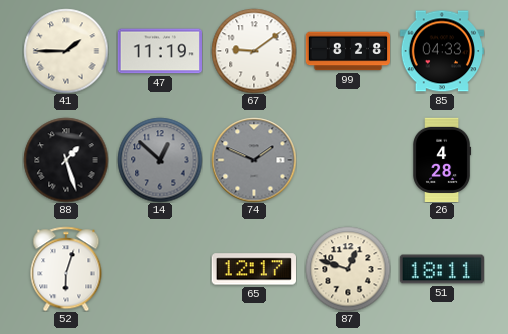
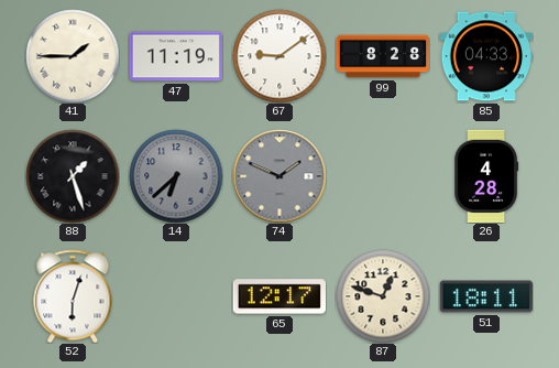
14: 12:52 -> 6:38 (176, 176)
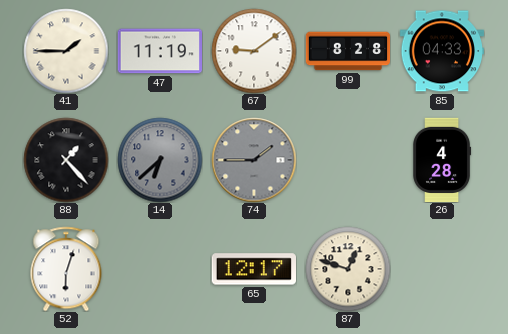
88: 1:27 -> 1:23 (66, 160)
74: 1:49 -> 1:45 (254, 160)
51: 18:11 -> none (485, 296)
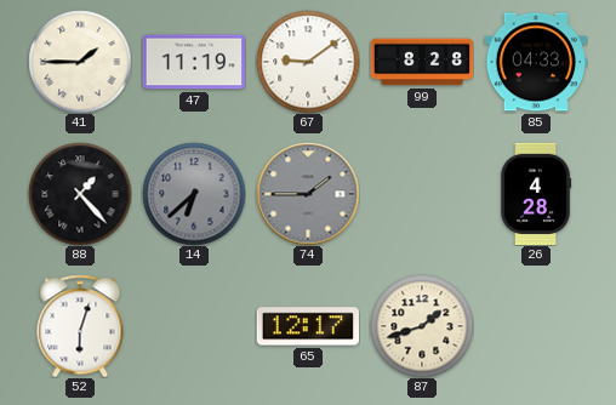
87: 12:48 -> 1:42 (422, 326)
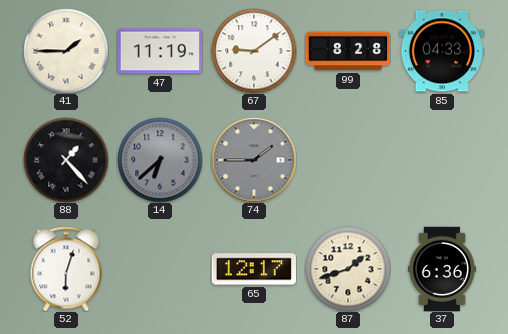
26: 4:28 -> none (537, 194)
37: none -> 6:36 (442, 269)
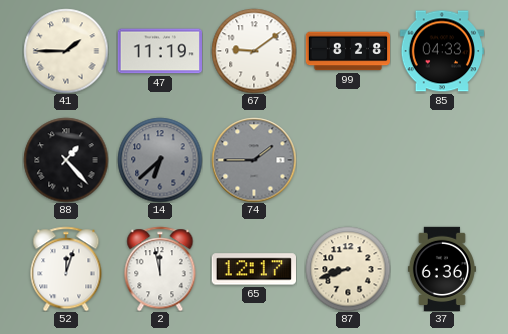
52: 6:03 -> 12:03 (66, 269)
2: none -> 11:58 (160, 269)
87: 1:42 -> 8:42 (348, 269)
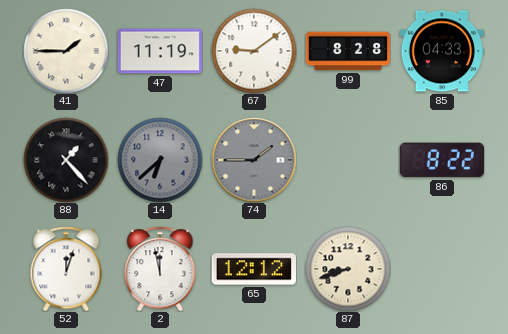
86: none -> 8:22 (442, 160)
65: 12:17 -> 12:12 (253, 269)
37: 6:36 -> none (442, 269)
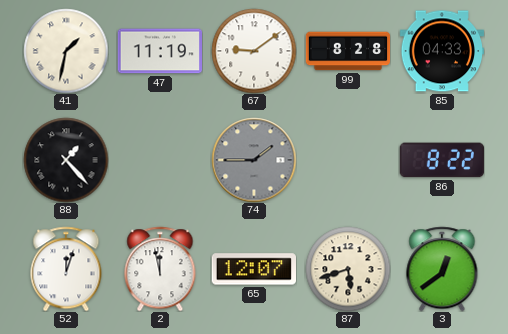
41: 1:45 -> 1:32 (66, 51)
14: 6:38 -> none (160, 160)
65: 12:12 -> 12:07 (253, 269)
87: 8:42 -> 5:42 (348, 269)
3: none -> 12:39 (442, 269)
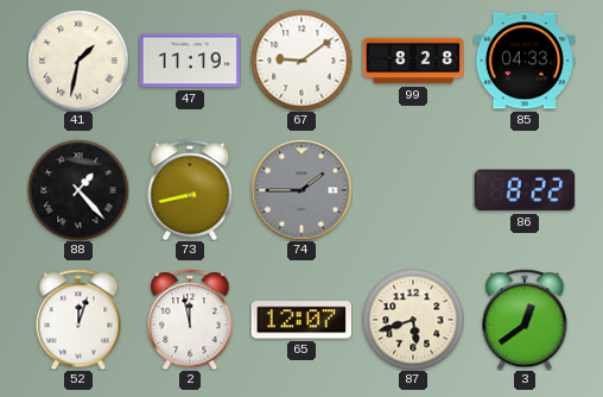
73: none -> 8:43 (190, 190)
